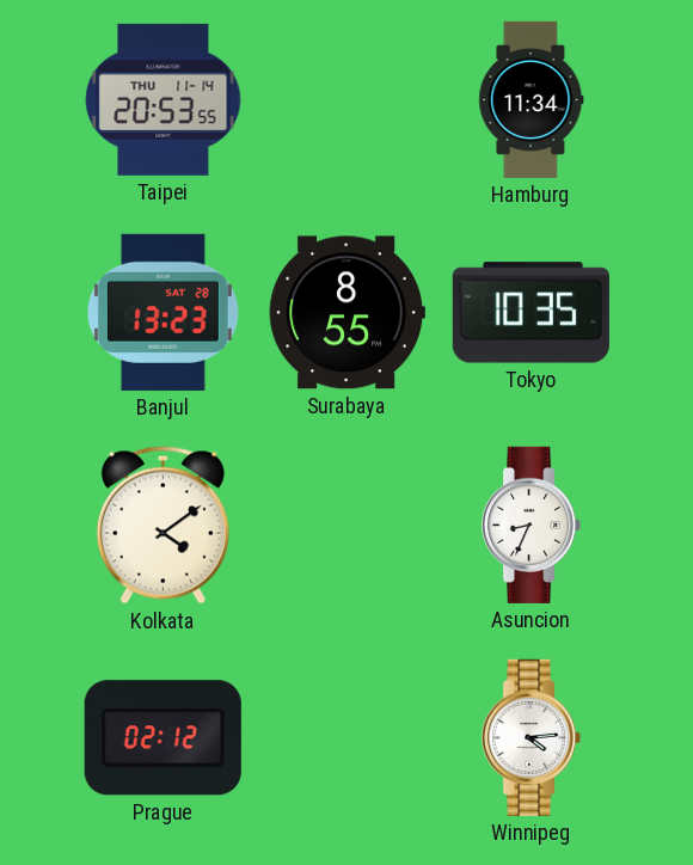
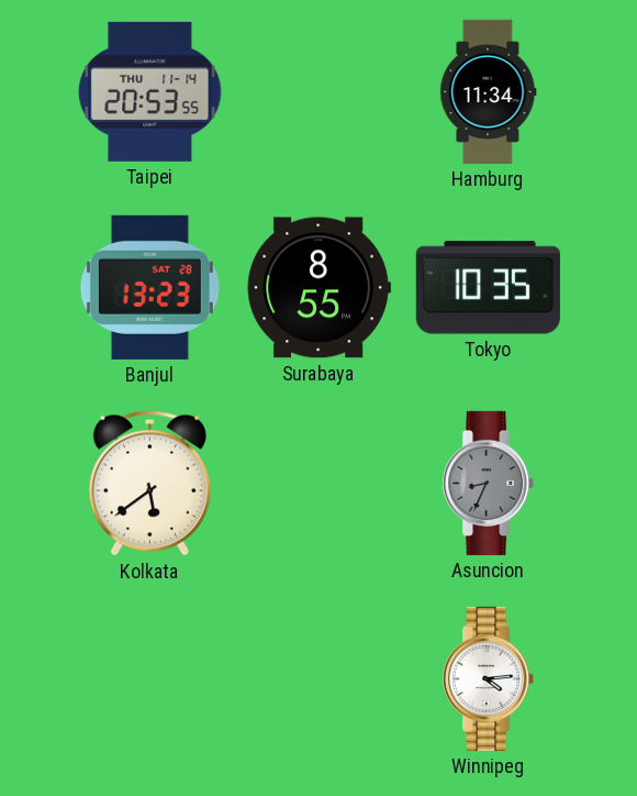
Kolkata: 4:09 -> 5:39 (149, 484)
Asuncion dial: white -> grey (489, 483)
Prague: 02:12 -> none (162, 738)
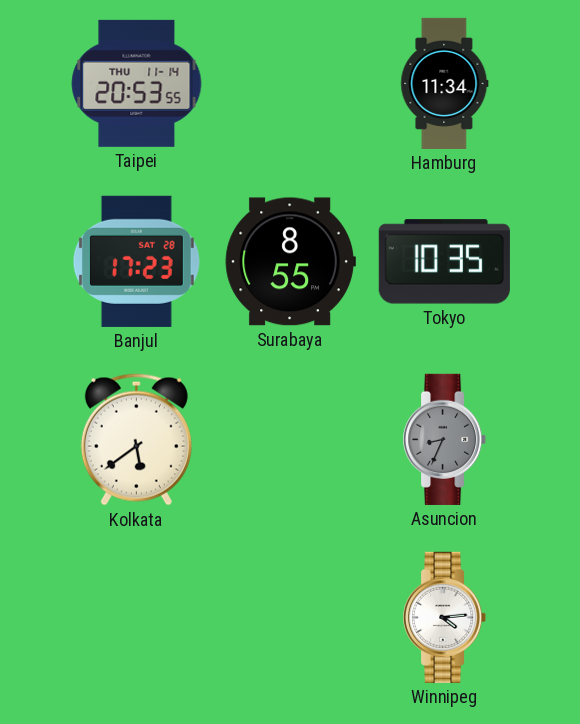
Banjul: 13:23 -> 17:23 (136, 261)
